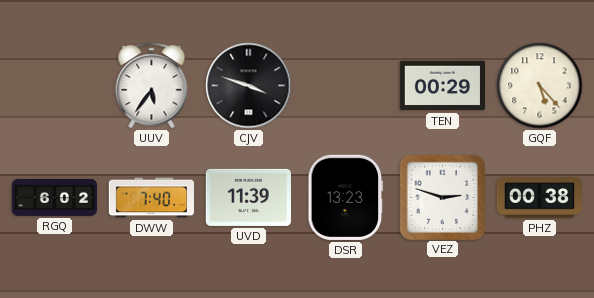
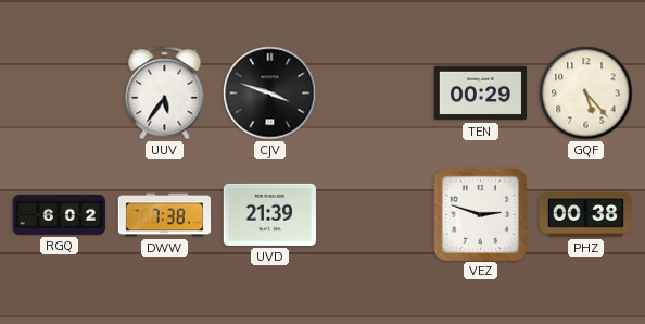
DWW: 7:40 -> 7:38 (164, 215)
UVD: 11:39 -> 21:39 (269, 214)
DSR: 13:23 -> none (346, 197)
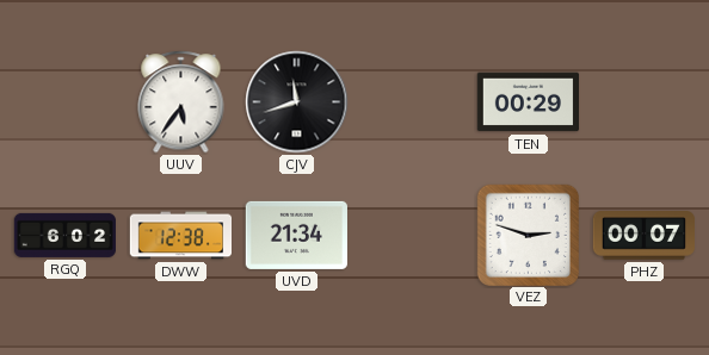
CJV: 3:48 -> 11:42 (297, 102)
GQF: 5:23 -> none (586, 94)
DWW: 7:38 -> 12:38 (180, 236)
UVD: 21:39 -> 21:34 (296, 235)
PHZ: 00:38 -> 00:07 (643, 236)
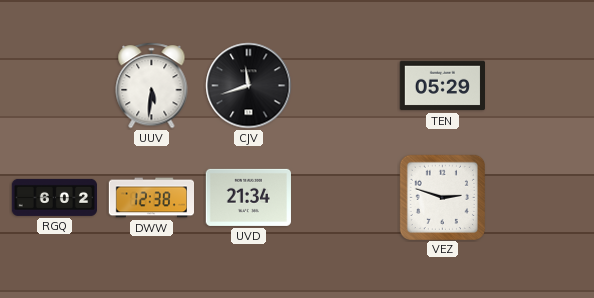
UUV: 5:36 -> 5:31 (152, 86)
TEN: 00:29 -> 05:29 (442, 86)
PHZ: 00:07 -> none (643, 236)
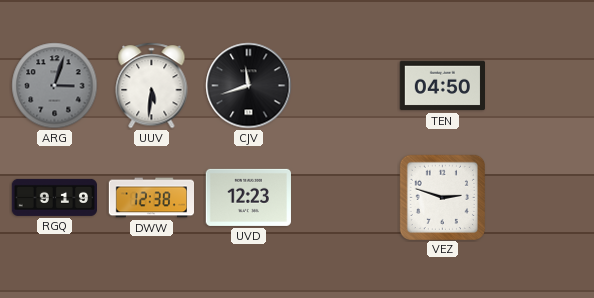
ARG: none -> 3:03 (55, 86)
TEN: 05:29 -> 04:50 (442, 86)
RGQ: 6:02 -> 9:19 (54, 197)
UVD: 21:34 -> 12:23 (248, 197)
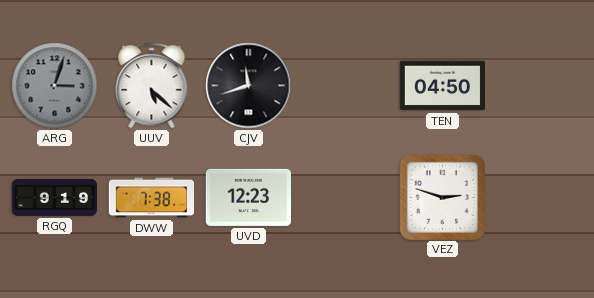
UUV: 5:31 -> 5:22 (152, 86)
DWW: 12:38 -> 7:38 (151, 198)
